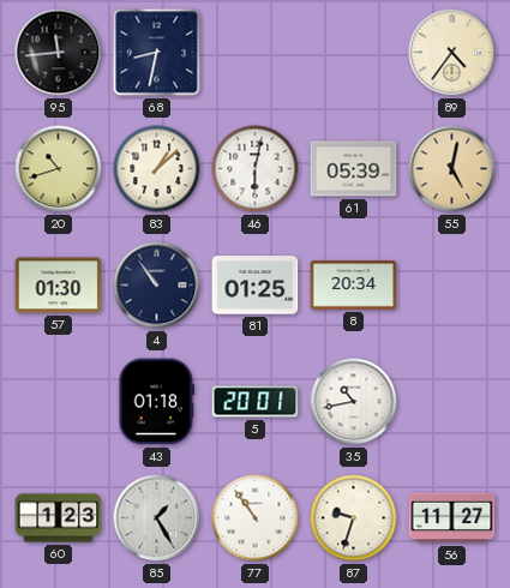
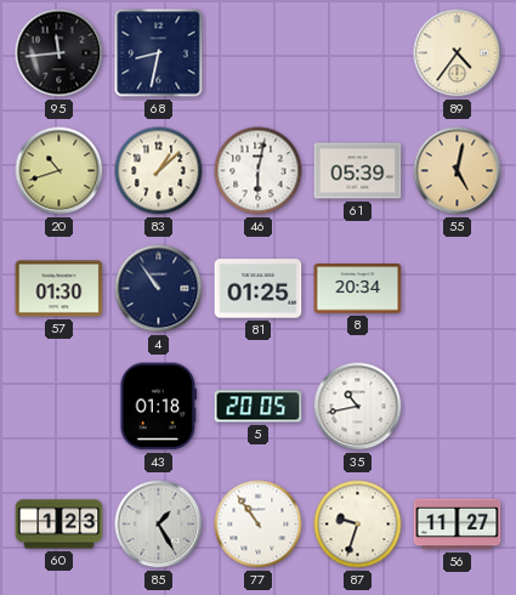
5: 20:01 -> 20:05 (259, 407)
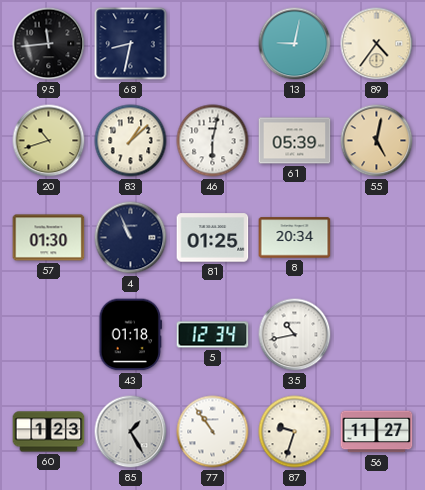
13: none -> 9:02 (295, 44)
4: 10:54 -> 10:56 (131, 238)
5: 20:05 -> 12:34 (213, 335)
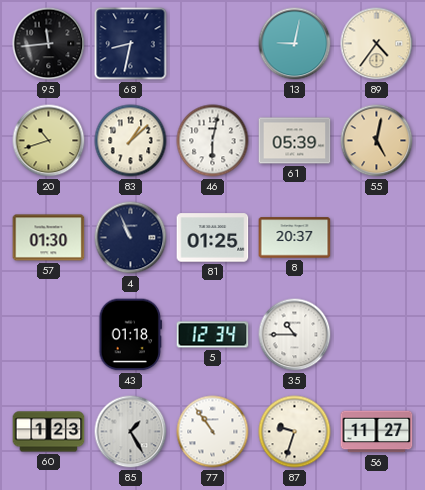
8: 20:34 -> 20:37 (295, 238)
35: 10:43 -> 10:45 (295, 335)
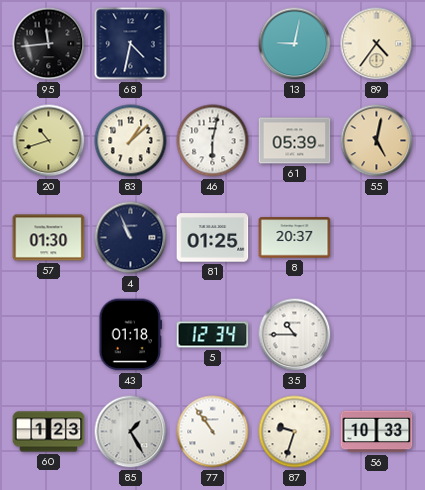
68: 8:32 -> 4:32 (131, 44)
56: 11:27 -> 10:33 (377, 432)
